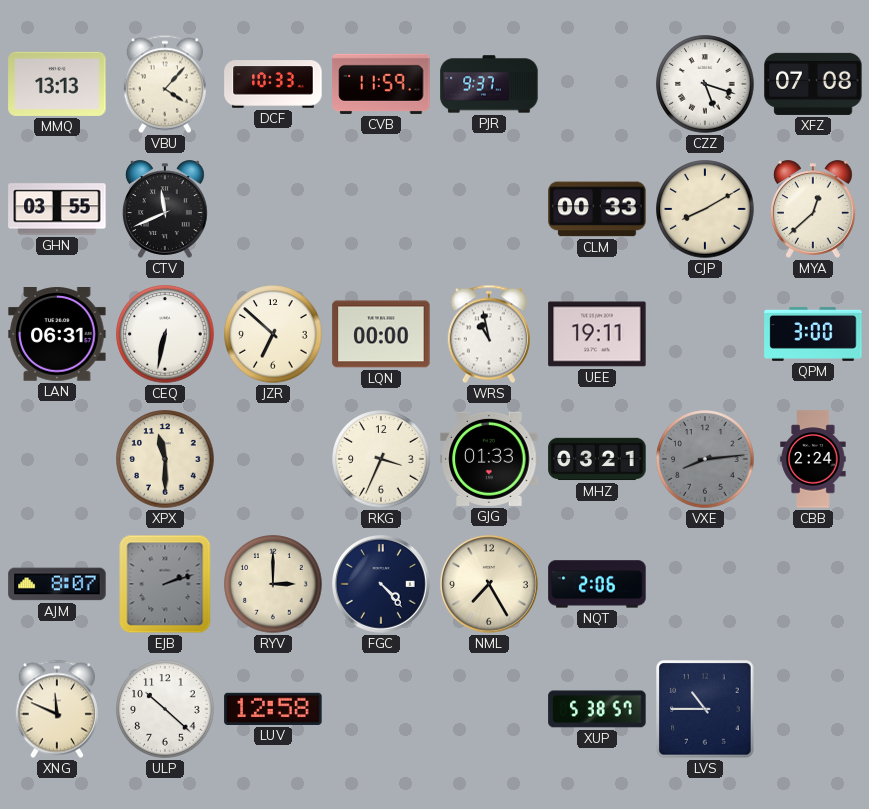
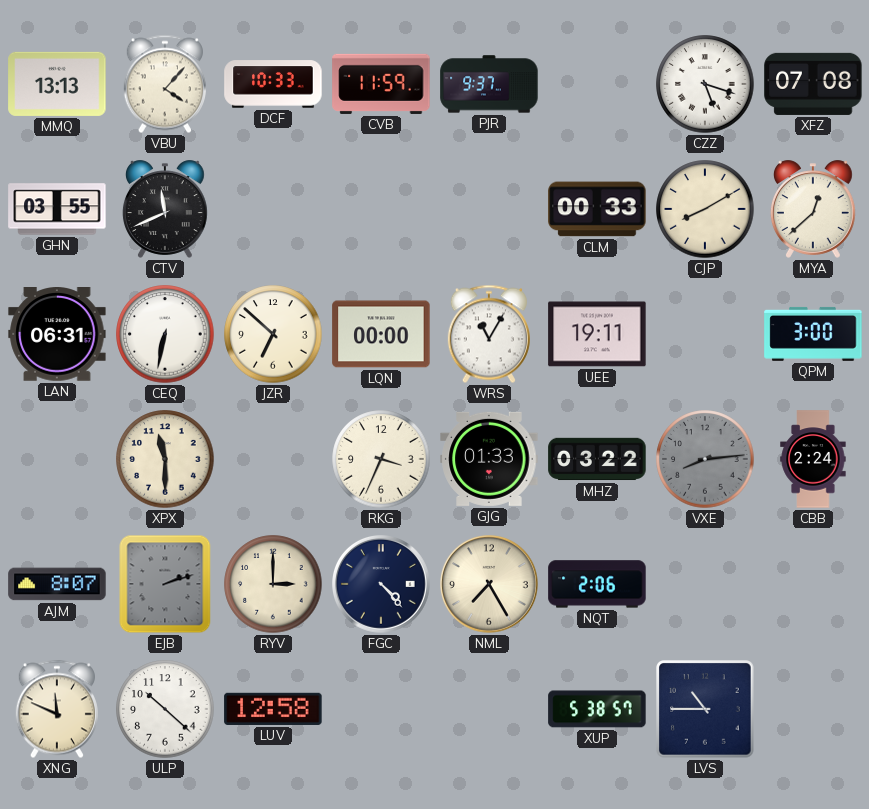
WRS: 10:58 -> 11:05 (489, 334)
MHZ: 03:21 -> 03:22 (597, 459)
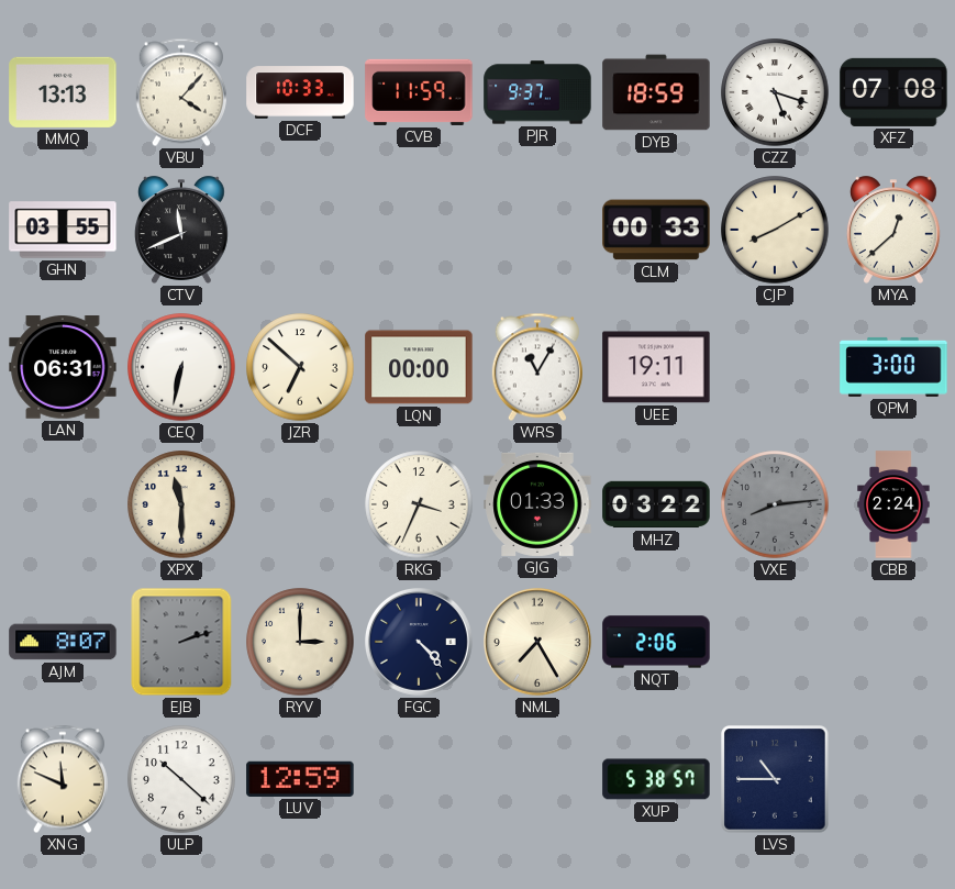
DYB: none -> 18:59 (656, 92)
LUV: 12:58 -> 12:59 (300, 779)
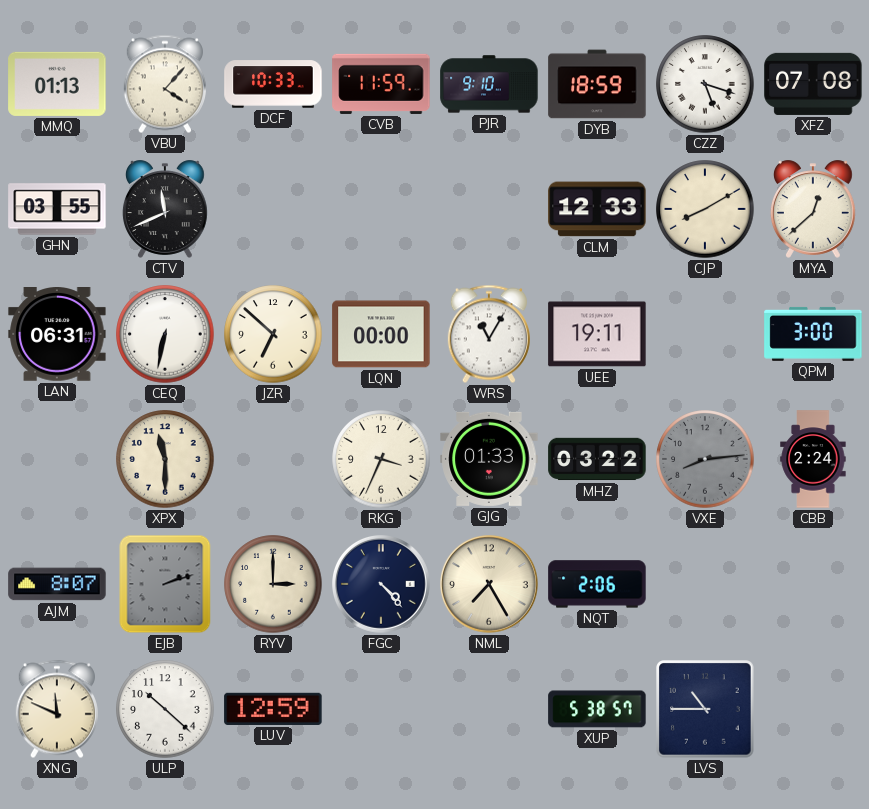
MMQ: 13:13 -> 01:13 (57, 84)
PJR: 9:37 -> 9:10 (489, 84)
CLM: 00:33 -> 12:33 (597, 209)
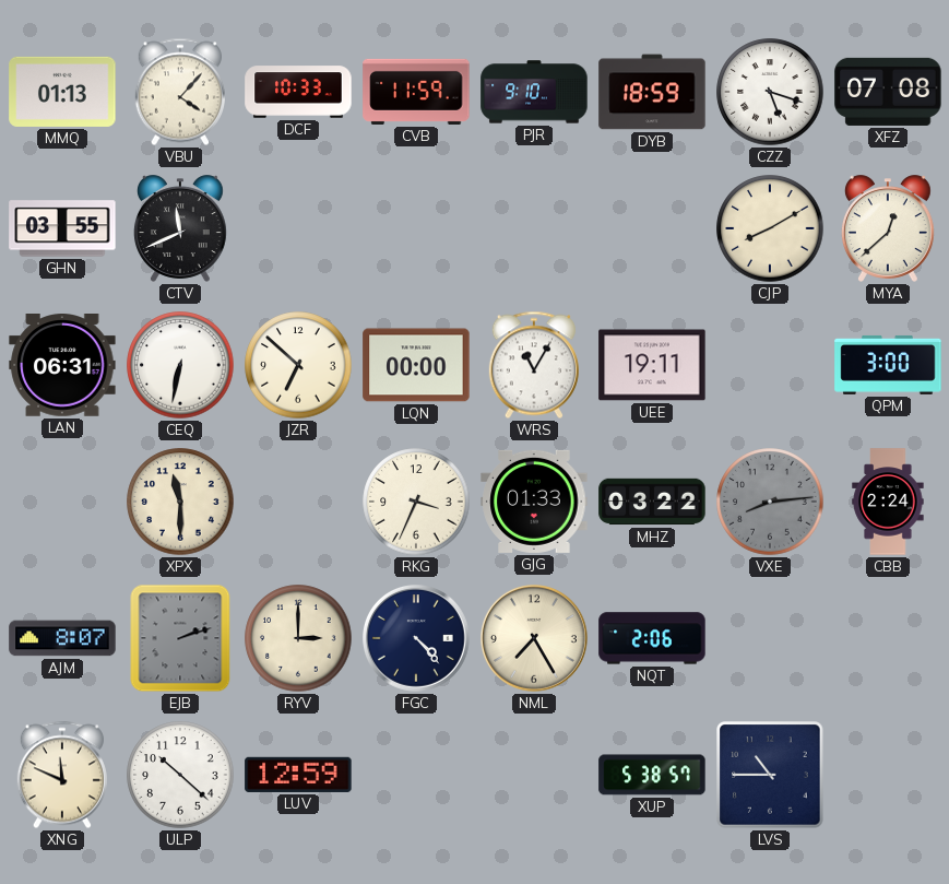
CLM: 12:33 -> none (597, 209)
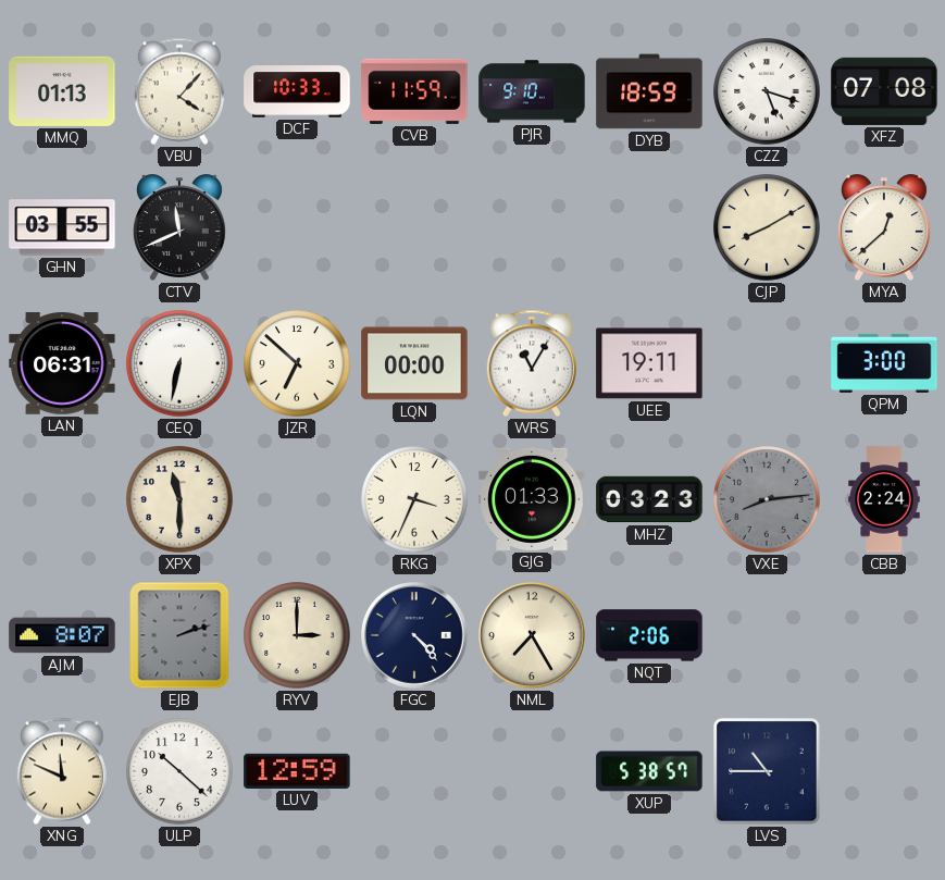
MHZ: 03:22 -> 03:23 (649, 499)
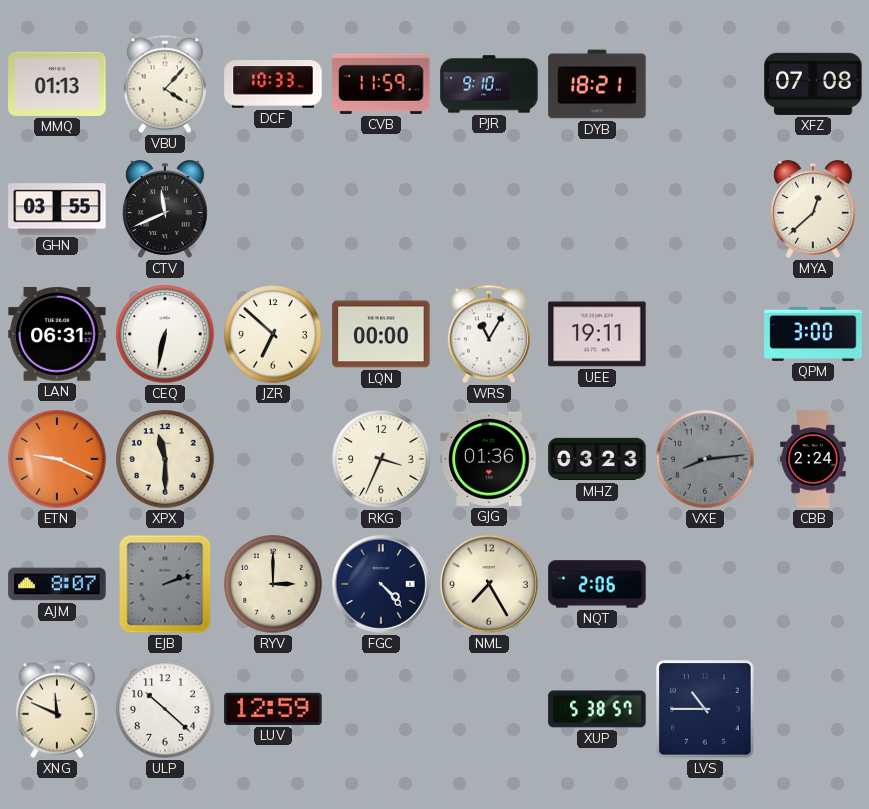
DYB: 18:59 -> 18:21 (597, 84)
CZZ: 5:18 -> none (767, 91)
CJP: 8:10 -> none (767, 227)
ETN: none -> 9:19 (57, 459)
GJG: 01:33 -> 01:36 (489, 459)
